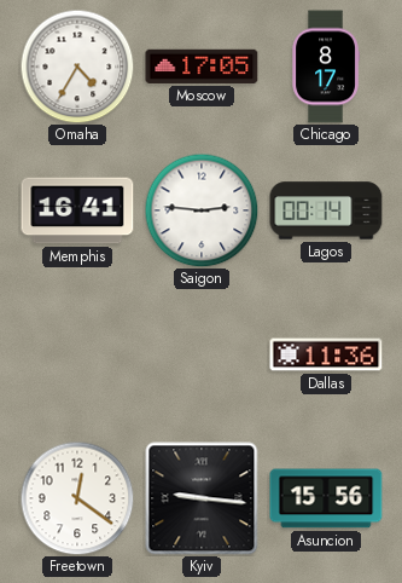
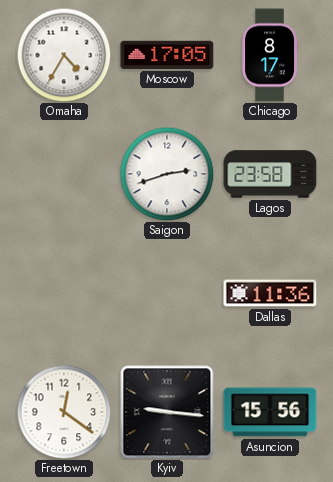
Memphis: 16:41 -> none (77, 210)
Saigon: 2:46 -> 2:42 (167, 174)
Lagos: 00:14 -> 23:58 (270, 174)
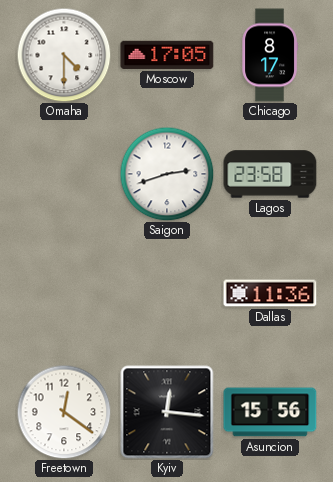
Omaha: 4:35 -> 4:30 (64, 55)
Kyiv: 9:16 -> 12:16 (167, 412)
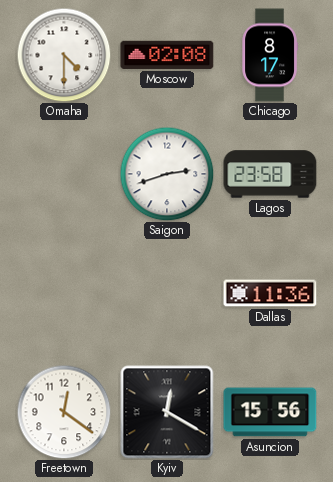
Moscow: 17:05 -> 02:08 (167, 55)
Kyiv: 12:16 -> 12:20 (167, 412)
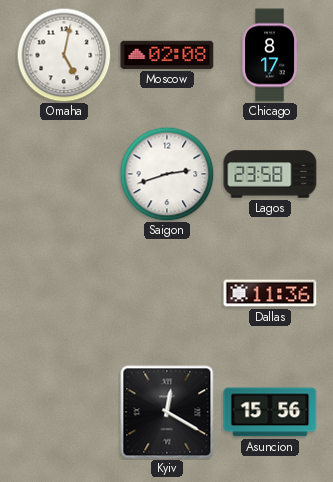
Omaha: 4:30 -> 5:02 (64, 55)
Freetown: 12:21 -> none (64, 412)
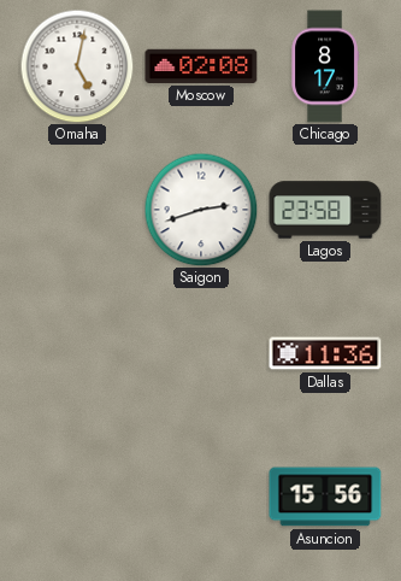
Kyiv: 12:20 -> none (167, 412)
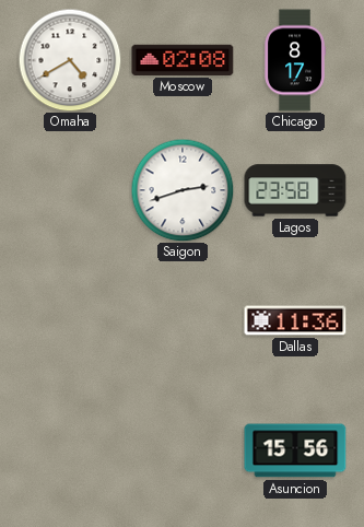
Omaha: 5:02 -> 4:40 (70, 60)
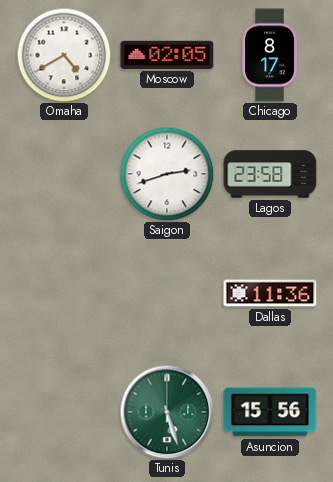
Moscow: 02:08 -> 02:05 (167, 55)
Tunis: none -> 5:27 (167, 412)
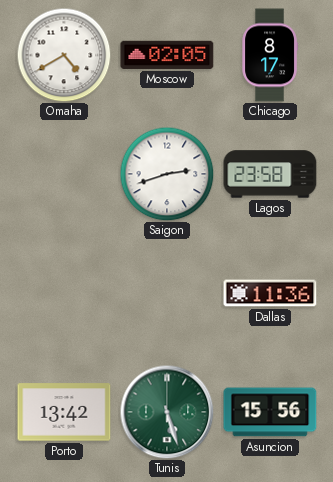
Porto: none -> 13:42 (64, 412)
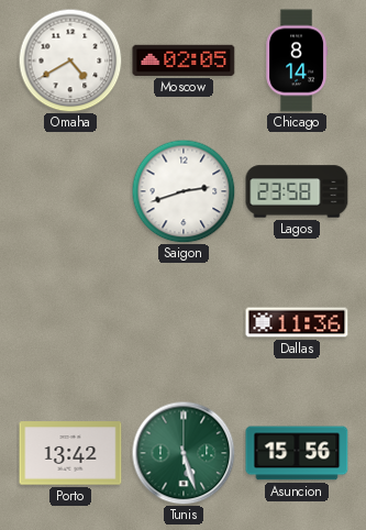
Chicago: 8:17 -> 8:14 (297, 60)
